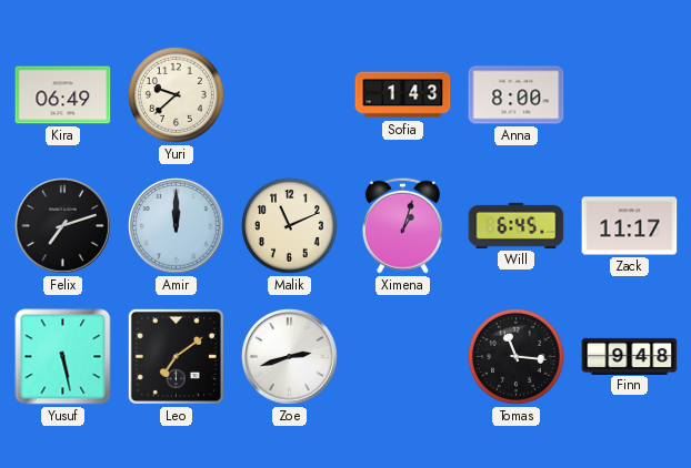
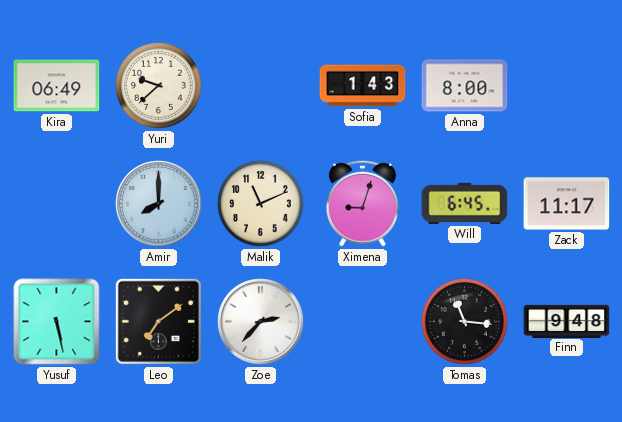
Felix: 7:12 -> none (63, 226)
Amir: 12:00 -> 8:00 (159, 204)
Ximena: 1:03 -> 9:03 (362, 203)
Zoe: 2:42 -> 2:37 (261, 322)
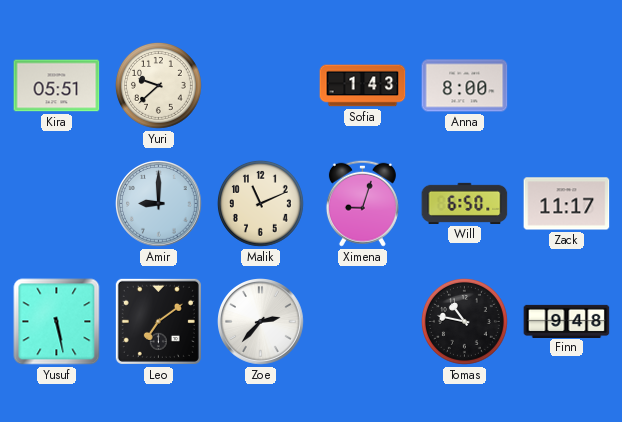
Kira: 06:49 -> 05:51 (57, 86)
Amir: 8:00 -> 9:00 (159, 204)
Will: 6:45 -> 6:50 (465, 203)
Tomas: 11:16 -> 10:47 (464, 321)
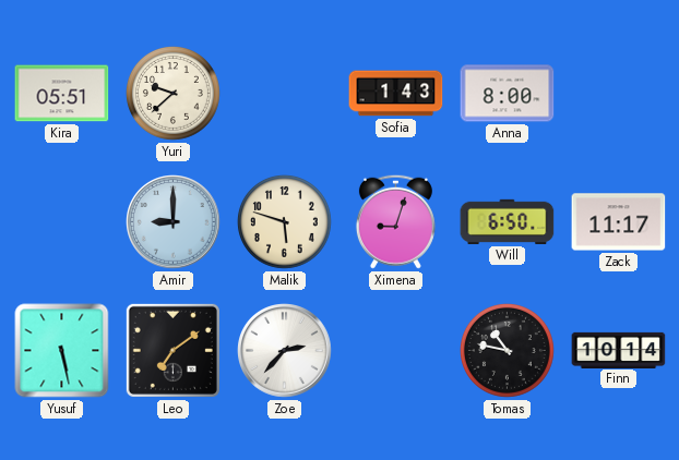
Malik: 11:11 -> 5:48 (284, 221)
Finn: 9:48 -> 10:14 (619, 350)
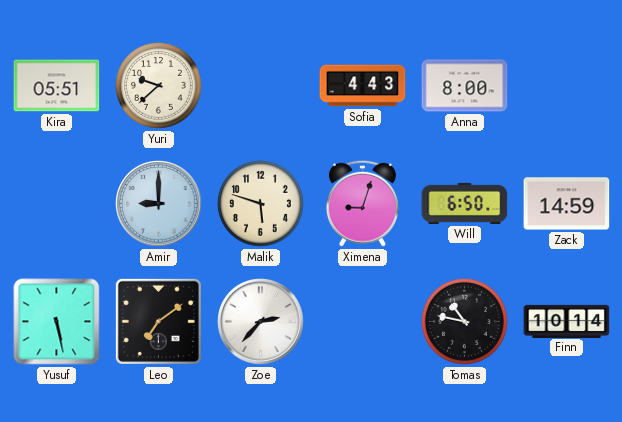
Sofia: 1:43 -> 4:43 (363, 86)
Zack: 11:17 -> 14:59 (567, 204)
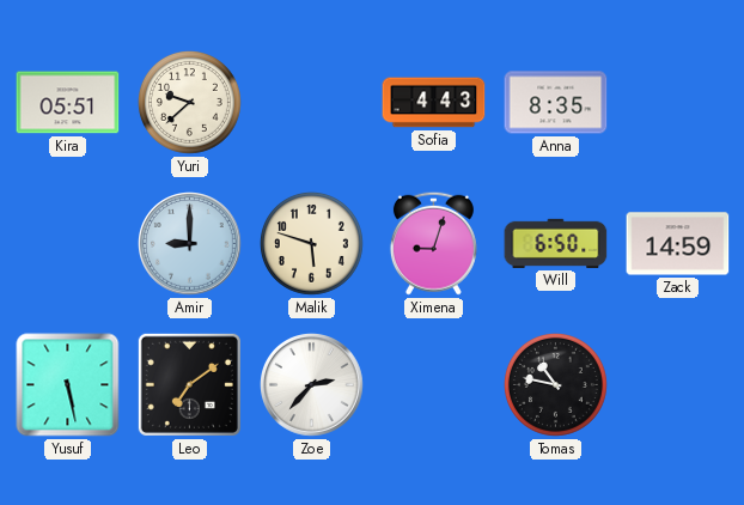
Anna: 8:00 -> 8:35 (556, 103)
Finn: 10:14 -> none (567, 321)
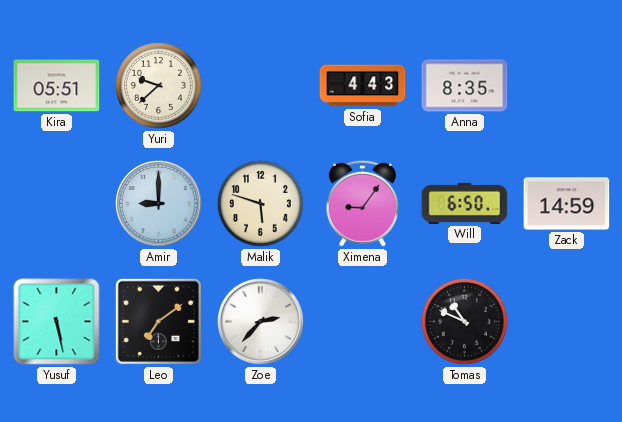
Ximena: 9:03 -> 9:06 (362, 203)
Tomas: 10:47 -> 10:49 (464, 321)
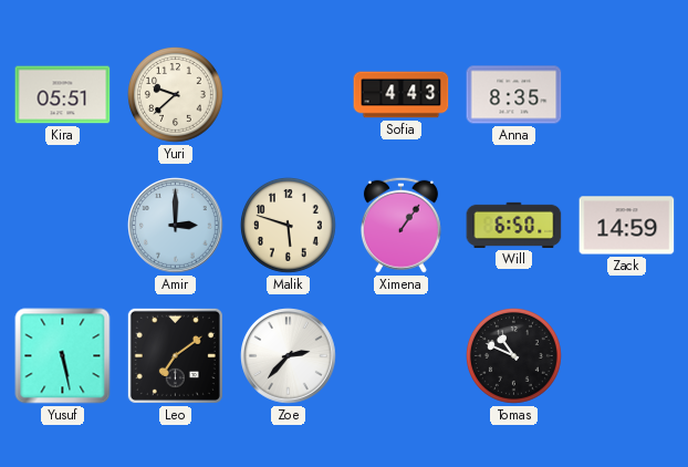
Amir: 9:00 -> 3:00 (176, 226)
Ximena: 9:06 -> 1:06 (400, 225)
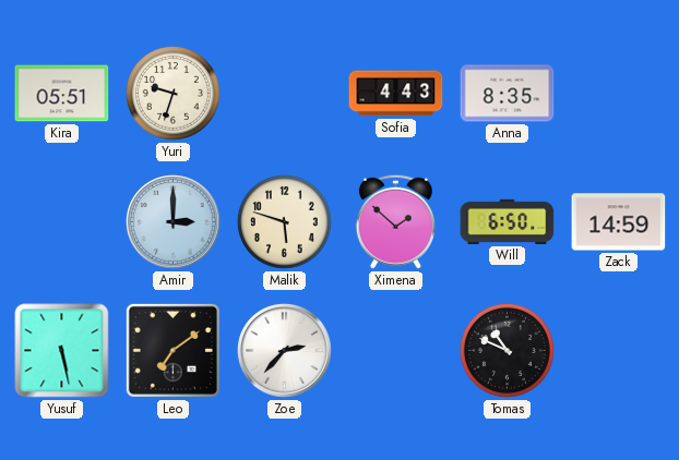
Yuri: 9:38 -> 9:33 (172, 93)
Ximena: 1:06 -> 1:52 (395, 221)
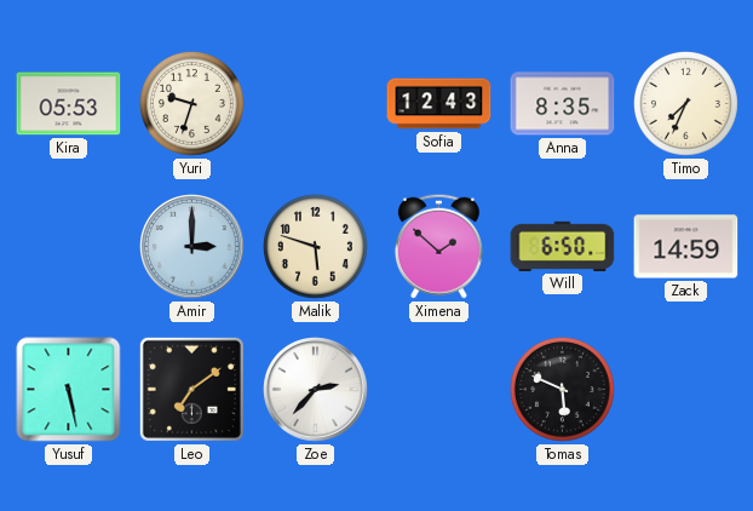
Kira: 05:51 -> 05:53 (69, 104)
Sofia: 4:43 -> 12:43 (439, 104)
Timo: none -> 7:34 (685, 103)
Tomas: 10:49 -> 5:49 (562, 389)
